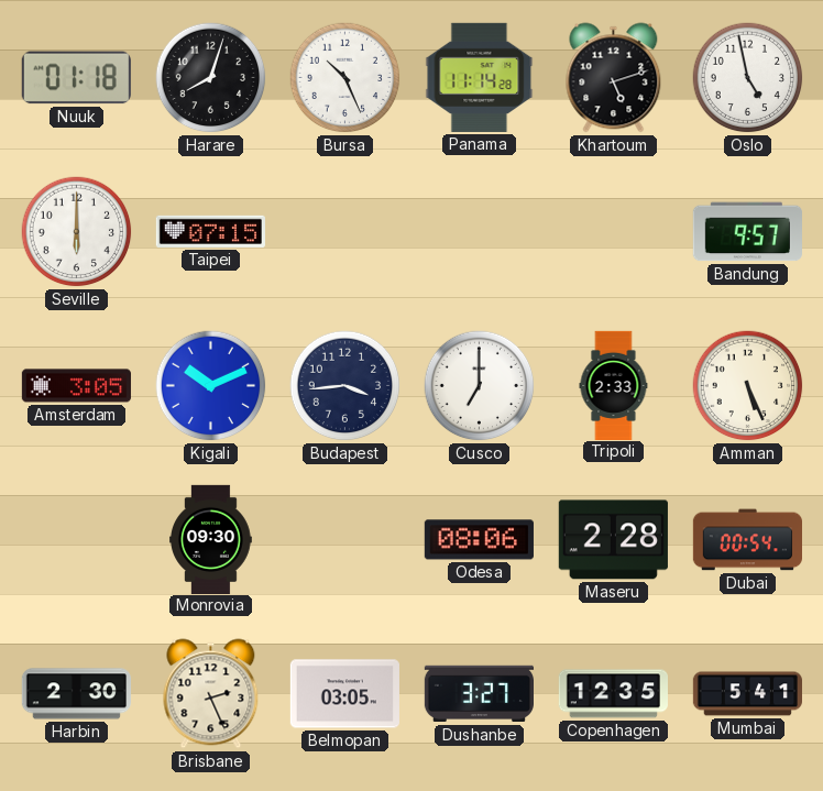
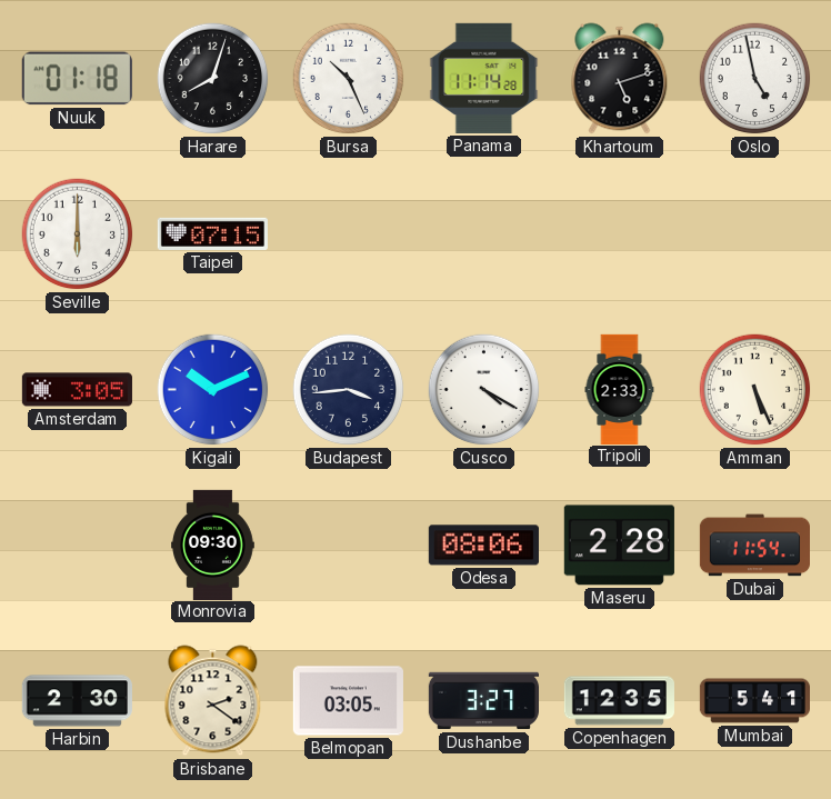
Bandung: 9:57 -> none (747, 232)
Cusco: 7:00 -> 4:20 (484, 390)
Dubai: 00:54 -> 11:54 (754, 546)
Brisbane: 2:26 -> 2:21 (213, 701)
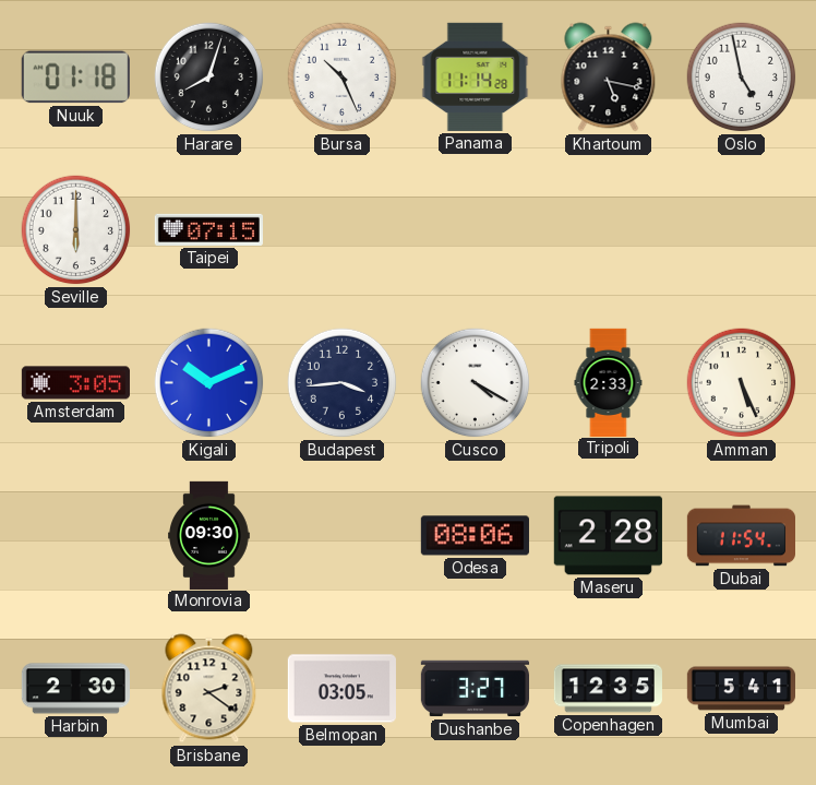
Khartoum: 5:12 -> 5:17 (609, 78)
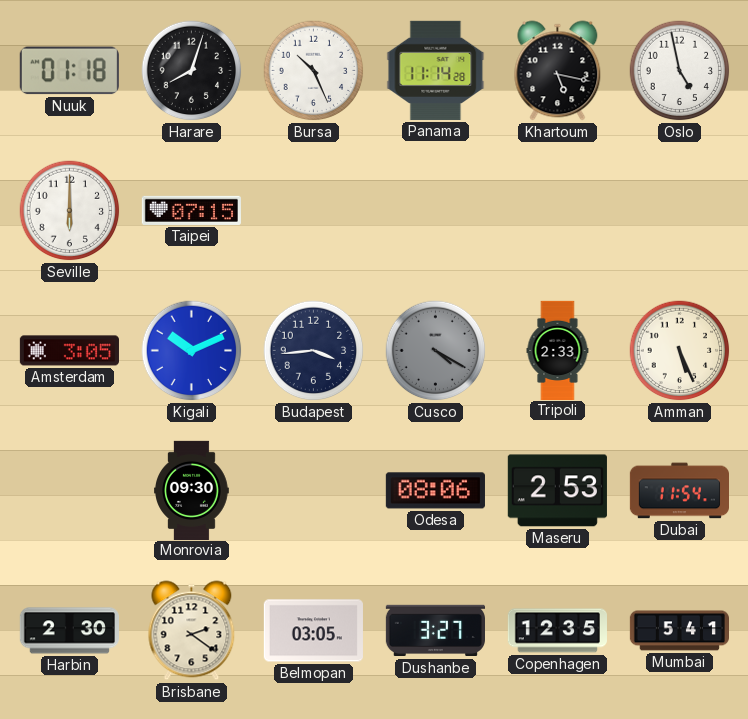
Cusco dial: white -> grey (436, 351)
Maseru: 2:28 -> 2:53 (557, 491)
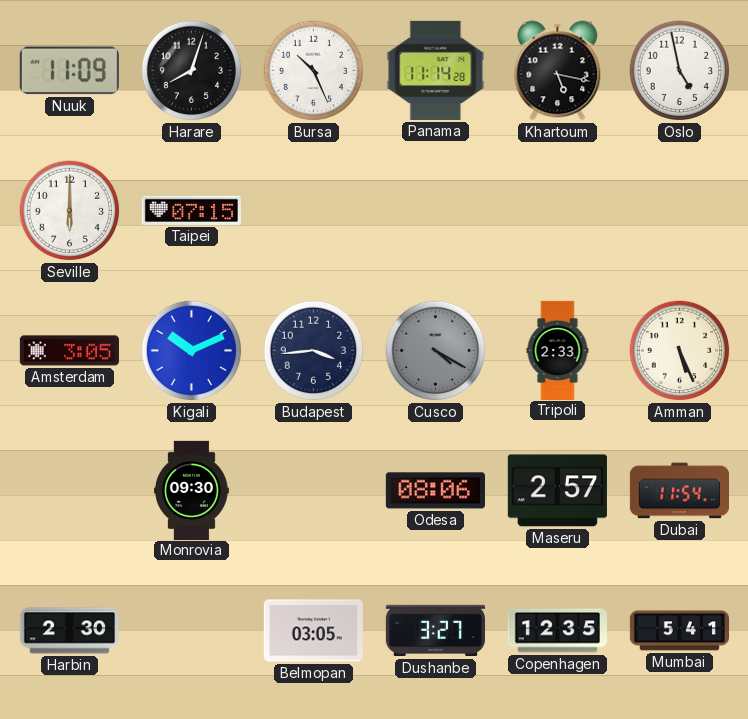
Nuuk: 01:18 -> 11:09 (69, 71)
Maseru: 2:53 -> 2:57 (557, 491)
Brisbane: 2:21 -> none (192, 631)
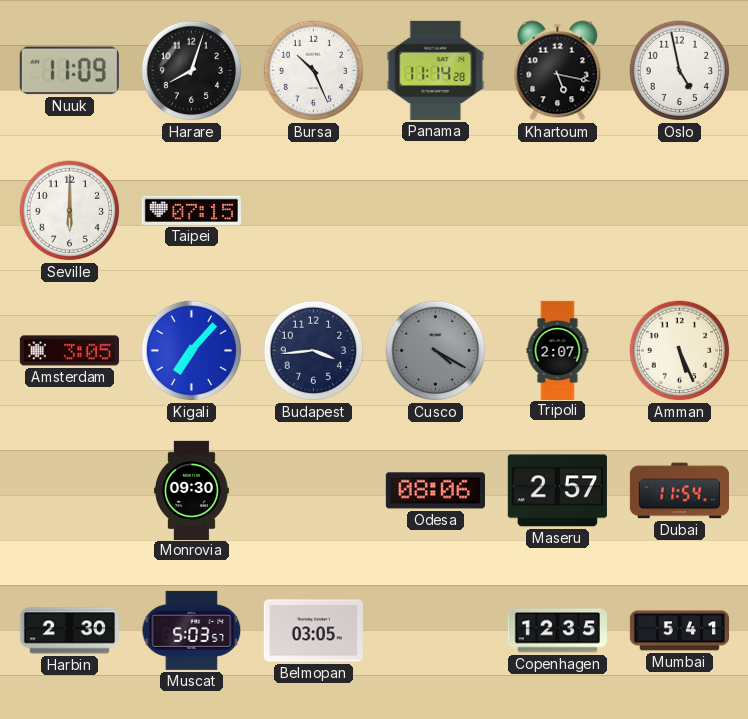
Kigali: 10:11 -> 7:07 (192, 351)
Tripoli: 2:33 -> 2:07 (558, 350)
Muscat: none -> 5:03 (192, 630)
Dushanbe: 3:27 -> none (435, 631)
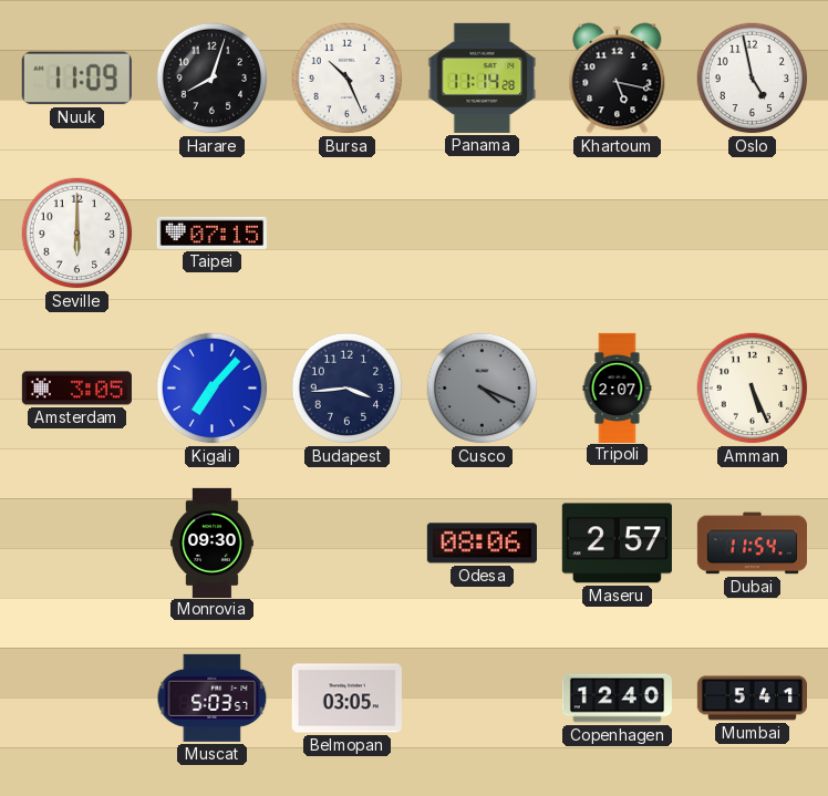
Cusco: 4:20 -> 4:19 (483, 389)
Harbin: 2:30 -> none (69, 631)
Copenhagen: 12:35 -> 12:40 (617, 699)
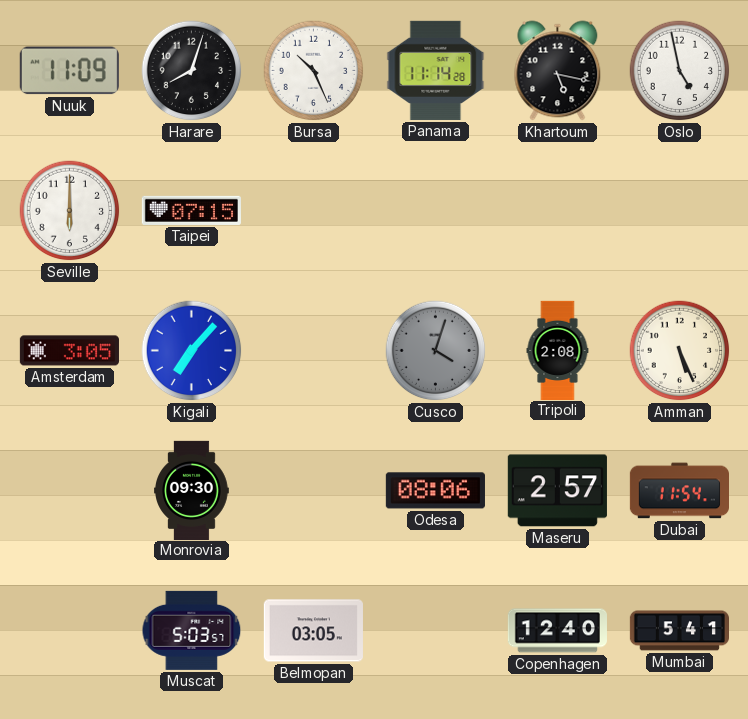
Budapest: 3:44 -> none (348, 389)
Cusco: 4:19 -> 4:03 (436, 351)
Tripoli: 2:07 -> 2:08 (558, 350)
